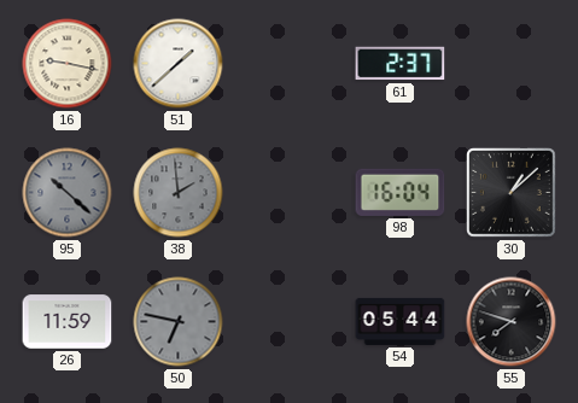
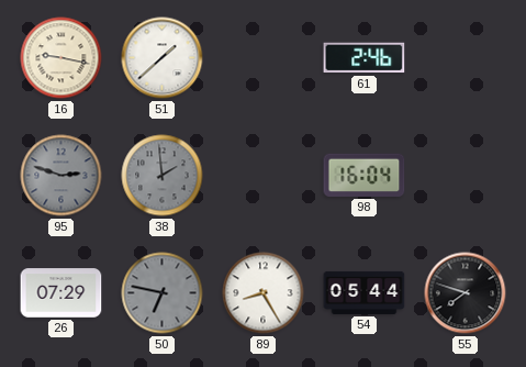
61: 2:37 -> 2:46 (365, 58)
95: 10:22 -> 2:48 (61, 176)
30: 1:08 -> none (512, 193)
26: 11:59 -> 07:29 (61, 293)
89: none -> 8:25 (264, 293)
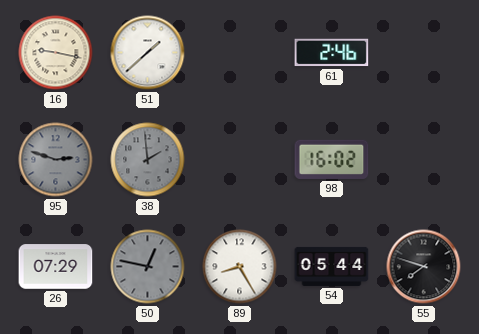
98: 16:04 -> 16:02 (332, 159)
50: 6:47 -> 12:47 (148, 267)
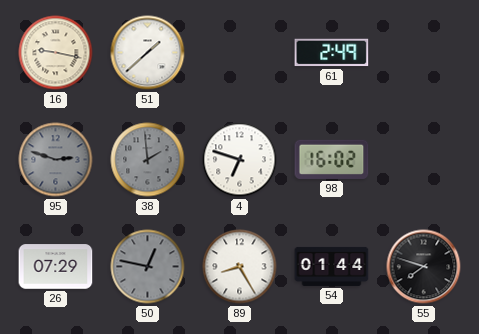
61: 2:46 -> 2:49 (332, 53)
4: none -> 6:48 (240, 160)
54: 05:44 -> 01:44 (332, 266)
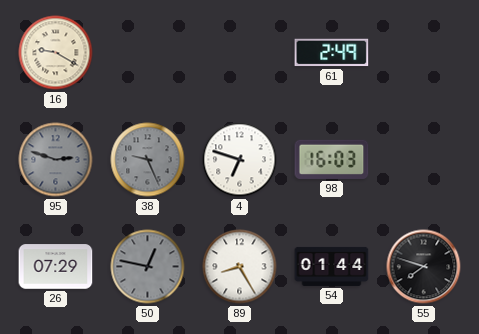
16: 9:17 -> 9:20 (56, 53)
51: 1:38 -> none (148, 53)
38: 1:59 -> 9:26 (148, 160)
98: 16:02 -> 16:03 (332, 159)
